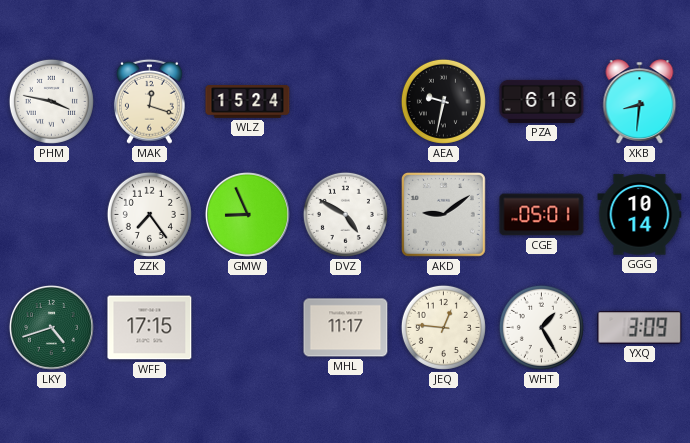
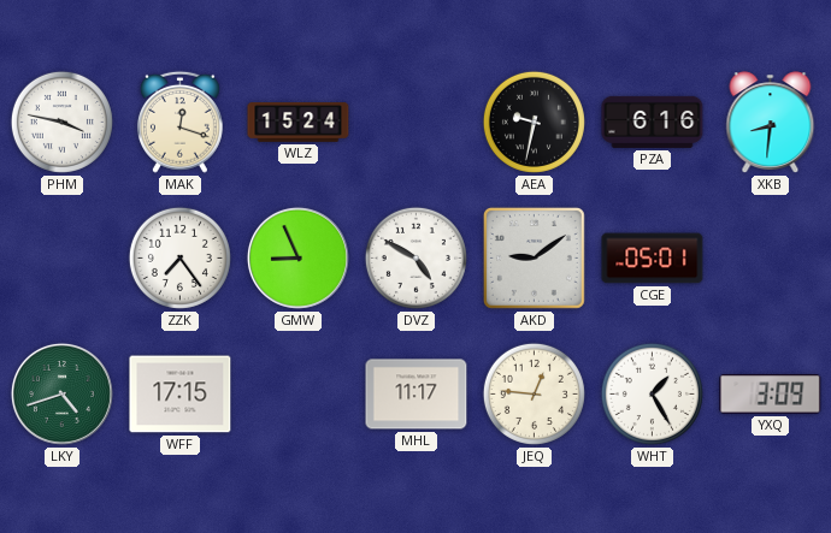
GGG: 10:14 -> none (640, 215)
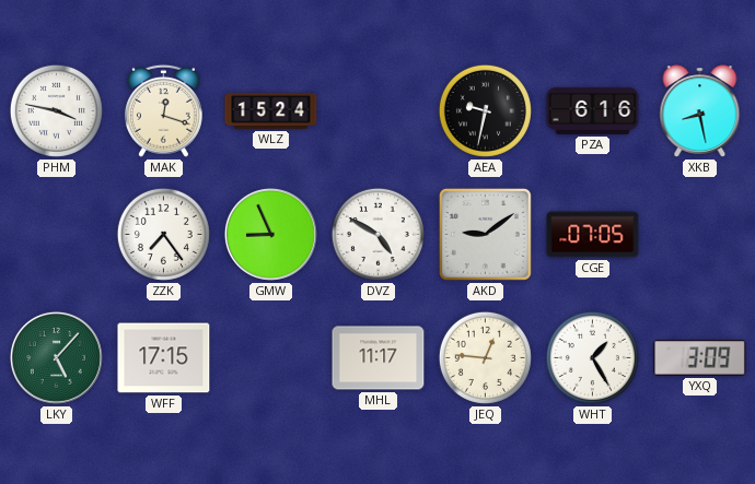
XKB: 8:31 -> 8:28 (700, 111)
CGE: 05:01 -> 07:05 (593, 235)
LKY: 4:42 -> 5:07 (56, 357)
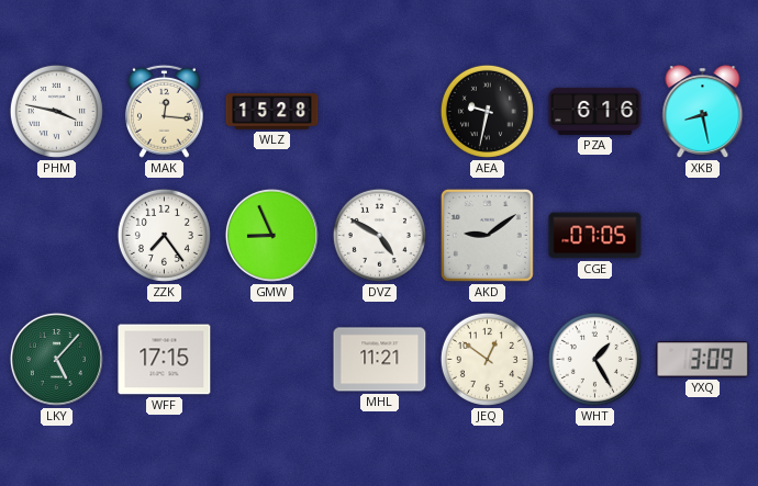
MAK: 12:18 -> 12:16 (164, 111)
WLZ: 15:24 -> 15:28 (272, 112)
MHL: 11:17 -> 11:21 (380, 360)
JEQ: 12:46 -> 12:51 (487, 359)
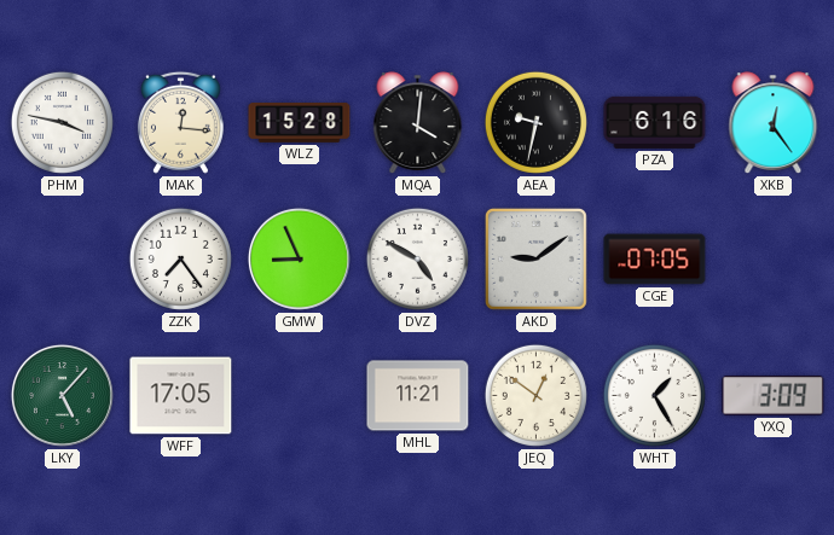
MQA: none -> 4:01 (418, 123)
XKB: 8:28 -> 12:24 (774, 123)
WFF: 17:15 -> 17:05 (181, 396)
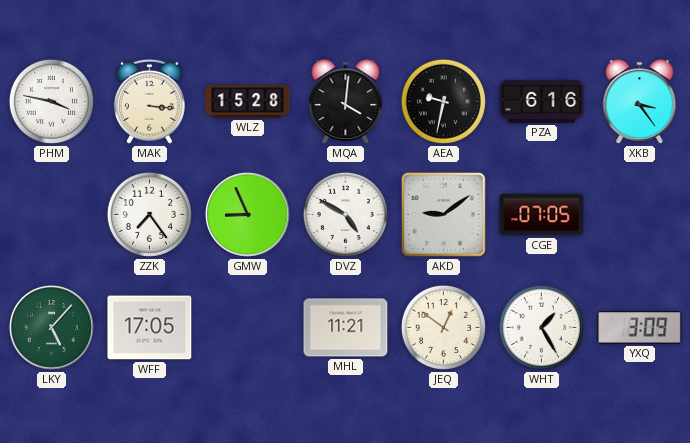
MAK: 12:16 -> 3:16 (149, 101)
XKB: 12:24 -> 3:24 (640, 102)
